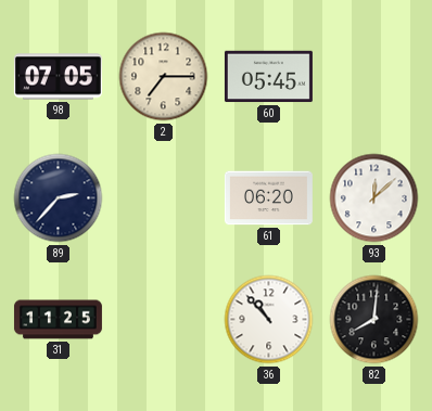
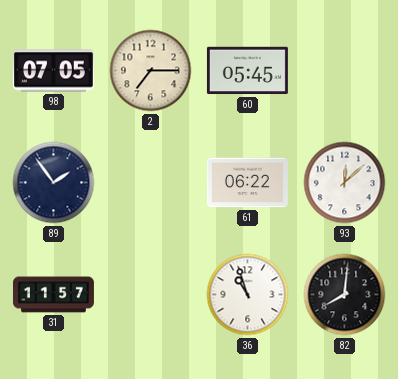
89: 2:37 -> 1:54 (54, 183)
61: 06:20 -> 06:22 (247, 183)
31: 11:25 -> 11:57 (53, 295)
36: 10:53 -> 10:57 (248, 295)
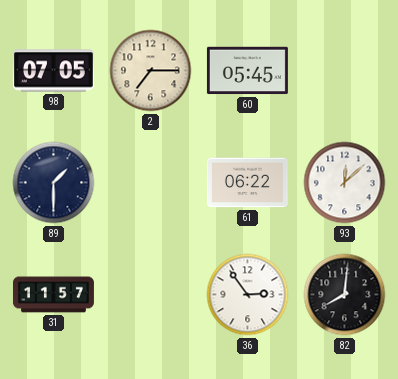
89: 1:54 -> 1:30 (54, 183)
36: 10:57 -> 2:54 (248, 295)
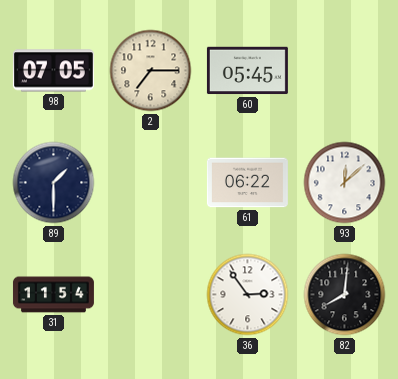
31: 11:57 -> 11:54 (53, 295)
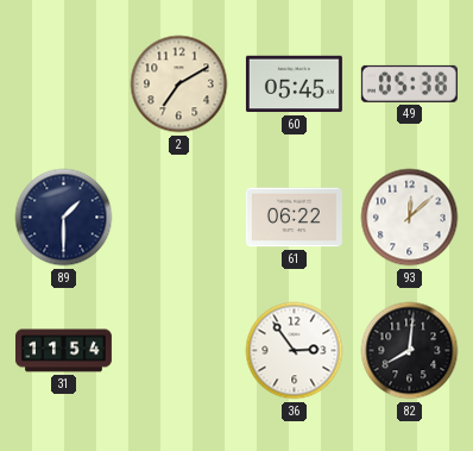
98: 07:05 -> none (53, 71)
2: 7:15 -> 7:10 (179, 84)
49: none -> 05:38 (409, 83)
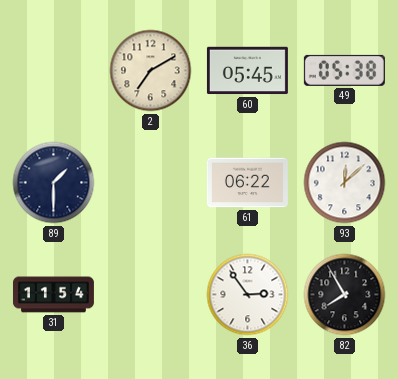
82: 8:01 -> 7:55 (345, 295)
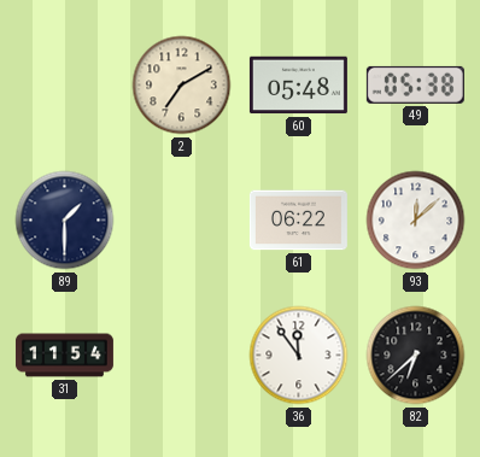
60: 05:45 -> 05:48 (298, 86)
36: 2:54 -> 11:54 (299, 356)
82: 7:55 -> 6:38 (416, 356)
